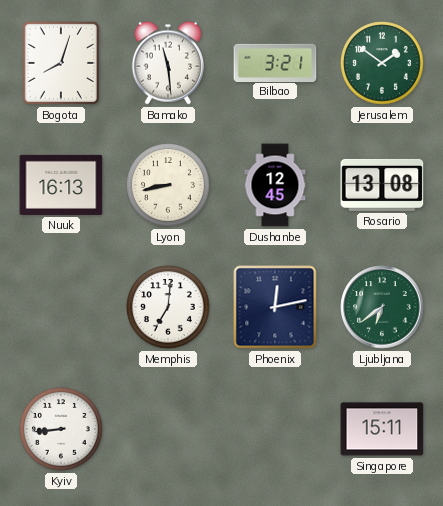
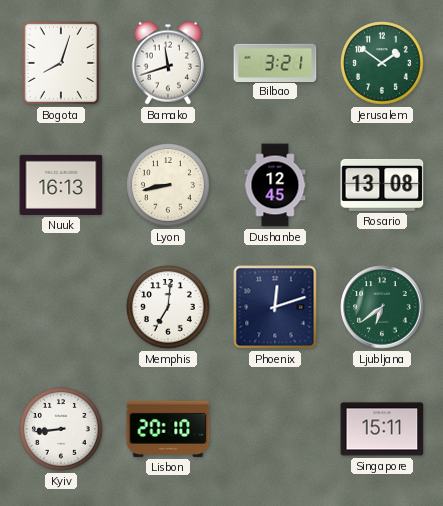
Bamako: 11:29 -> 11:42 (168, 63)
Phoenix: 12:13 -> 12:12 (275, 307)
Lisbon: none -> 20:10 (168, 429)
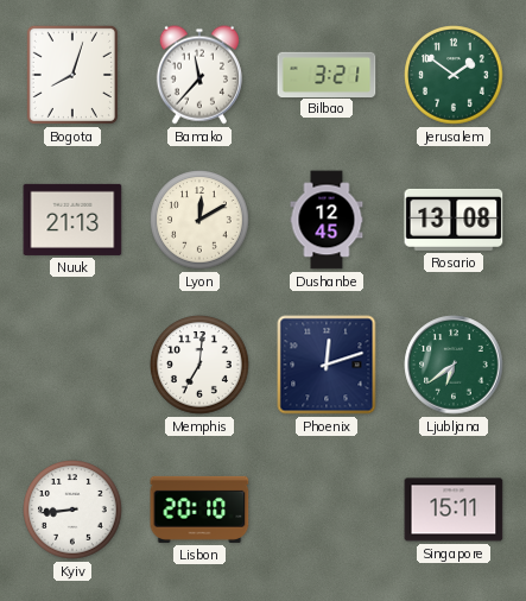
Bamako: 11:42 -> 11:37 (199, 75)
Nuuk: 16:13 -> 21:13 (72, 220)
Lyon: 8:43 -> 12:10 (199, 220)
